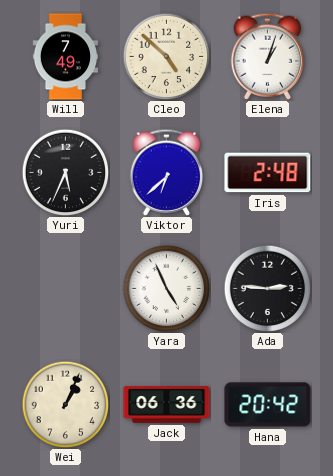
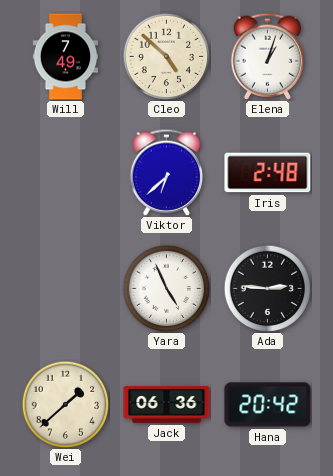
Yuri: 5:34 -> none (65, 172)
Wei: 1:04 -> 1:38 (65, 404)
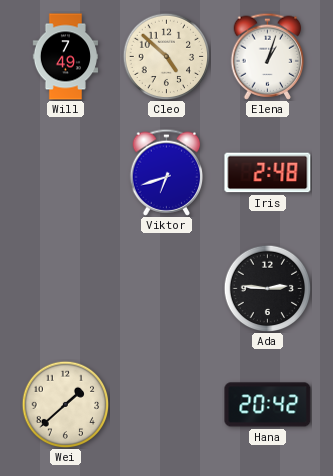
Viktor: 6:38 -> 6:42 (167, 172)
Yara: 4:56 -> none (166, 288)
Jack: 06:36 -> none (167, 405)
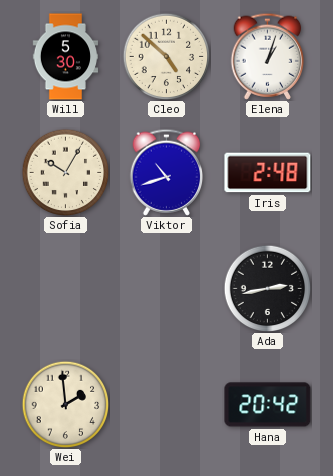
Will: 7:49 -> 5:30 (66, 57)
Sofia: none -> 10:05 (65, 172)
Viktor: 6:42 -> 10:42 (167, 172)
Ada: 2:46 -> 2:43 (267, 288)
Wei: 1:38 -> 1:59 (65, 404)
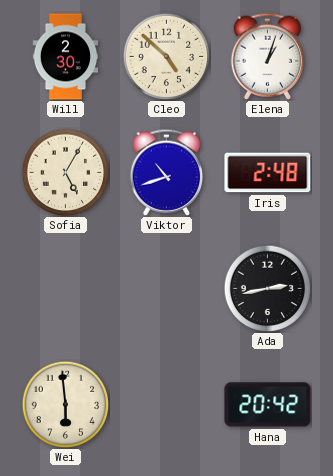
Will: 5:30 -> 2:30 (66, 57)
Sofia: 10:05 -> 5:05 (65, 172)
Wei: 1:59 -> 5:59 (65, 404)
